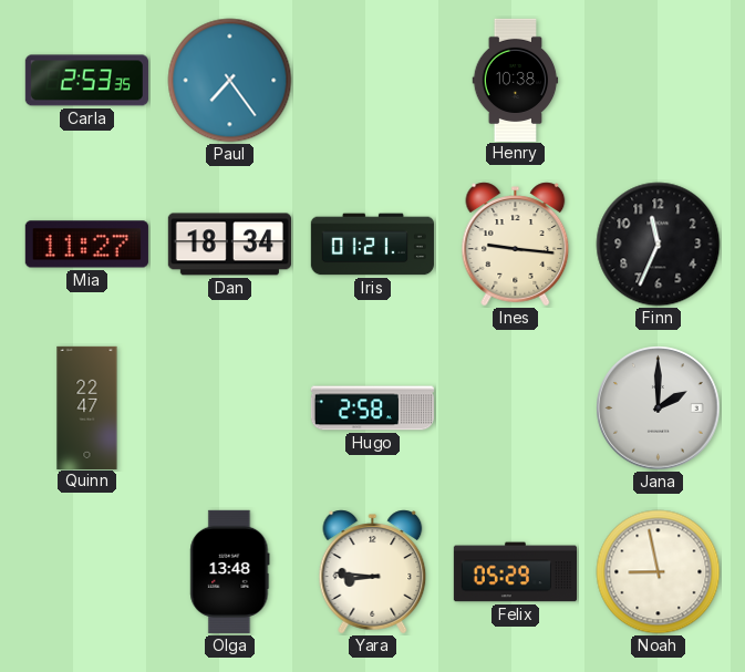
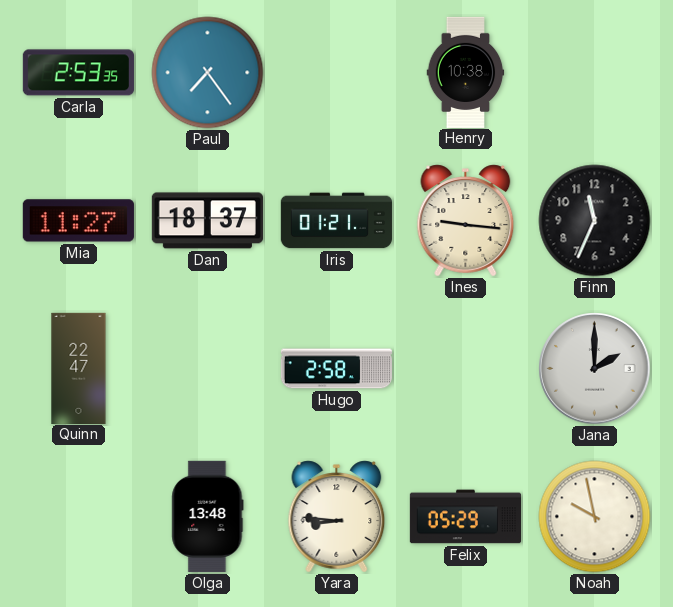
Dan: 18:34 -> 18:37 (207, 221)
Noah: 8:58 -> 9:58 (595, 517)
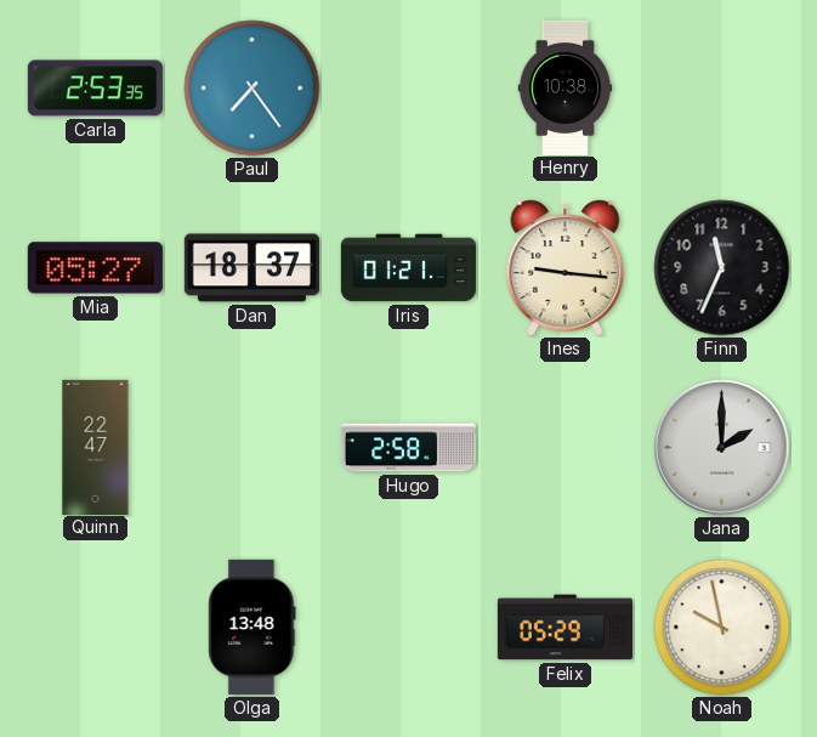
Mia: 11:27 -> 05:27 (95, 268)
Yara: 8:46 -> none (337, 517)
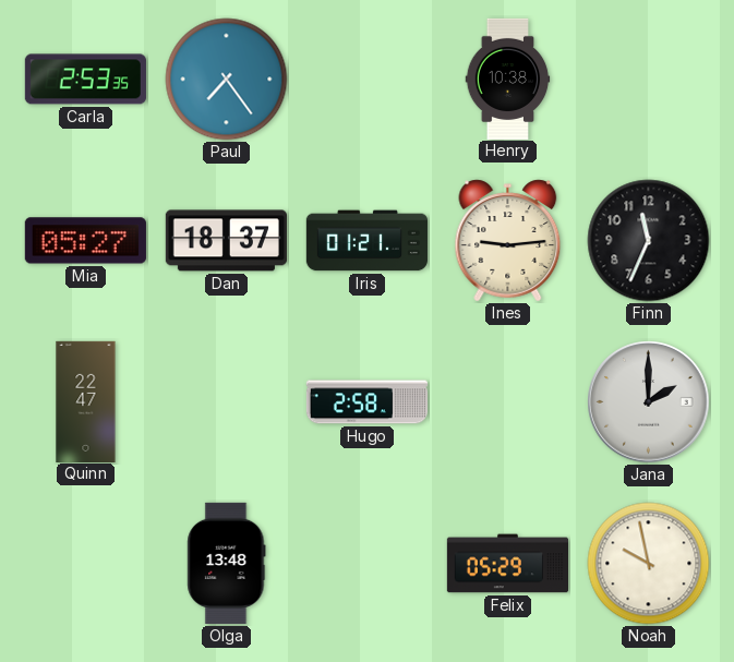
Ines: 9:16 -> 9:14 (508, 241)
